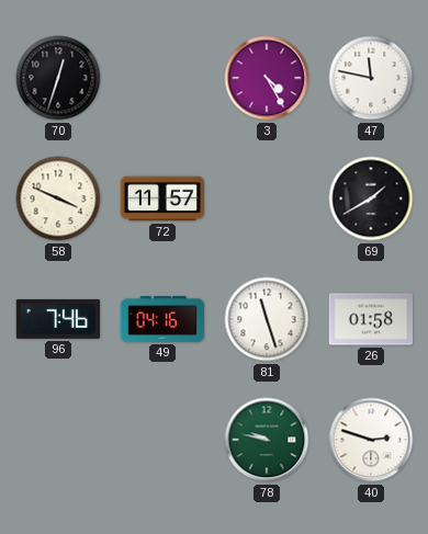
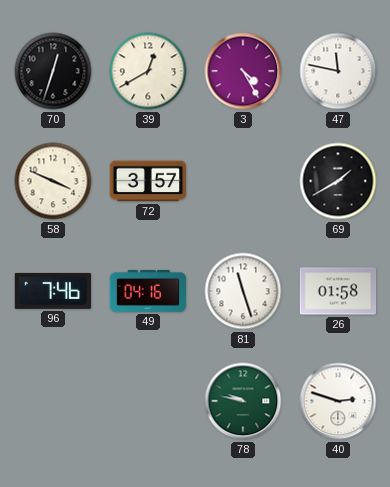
39: none -> 12:40 (148, 71)
72: 11:57 -> 3:57 (148, 181)
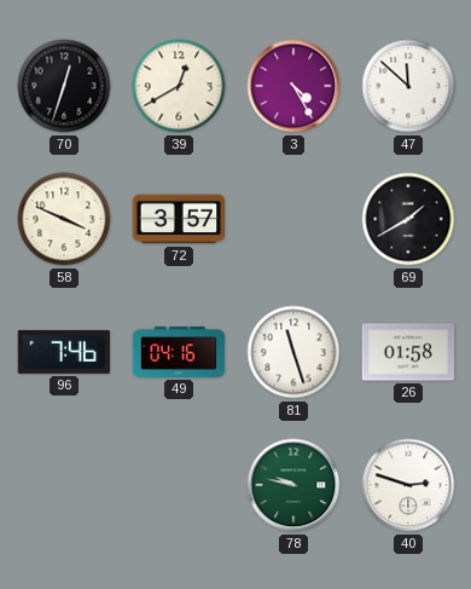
47: 11:47 -> 11:52 (408, 86)
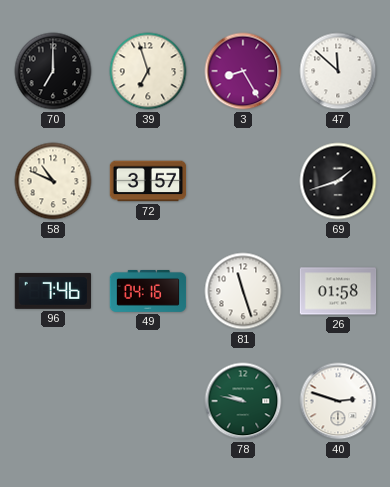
70: 12:33 -> 7:00 (53, 71)
39: 12:40 -> 6:57 (148, 71)
3: 4:25 -> 8:25 (243, 71)
58: 3:49 -> 10:49 (53, 181)
69: 1:40 -> 1:42 (338, 181)
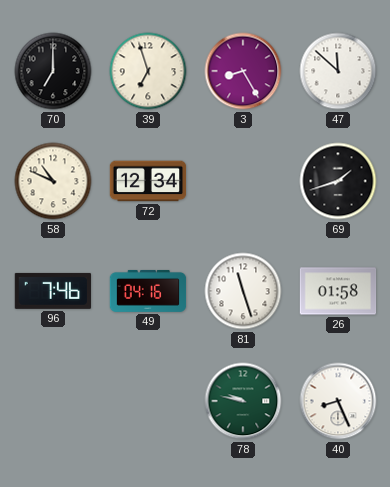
72: 3:57 -> 12:34 (148, 181)
40: 2:48 -> 8:26 (338, 401)
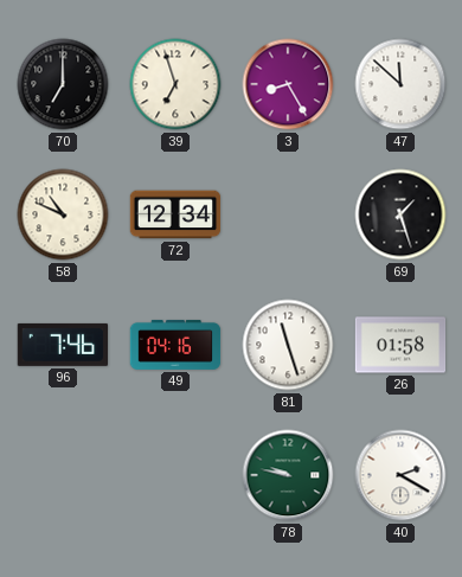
69: 1:42 -> 1:27 (400, 214)
40: 8:26 -> 2:20 (400, 475)
